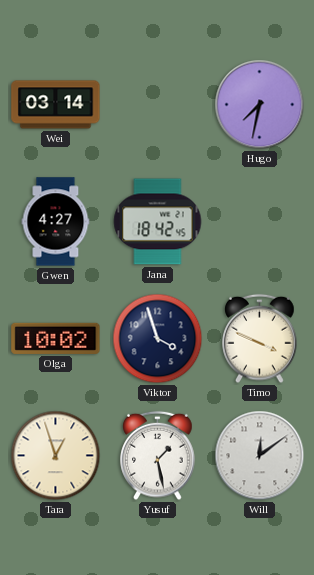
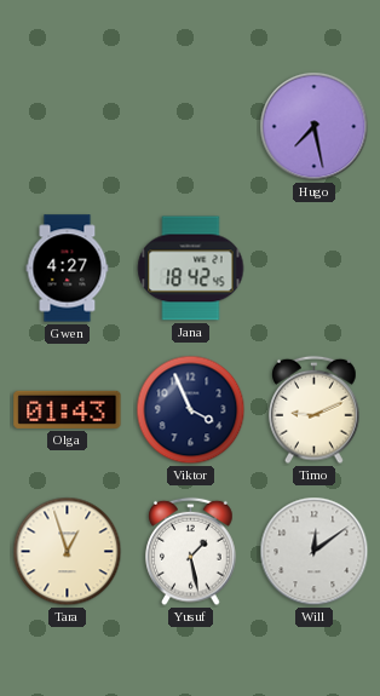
Wei: 03:14 -> none (56, 105)
Hugo: 7:32 -> 7:28 (315, 127)
Olga: 10:02 -> 01:43 (68, 409)
Viktor: 3:57 -> 3:56 (191, 410)
Timo: 3:49 -> 9:11 (315, 410)
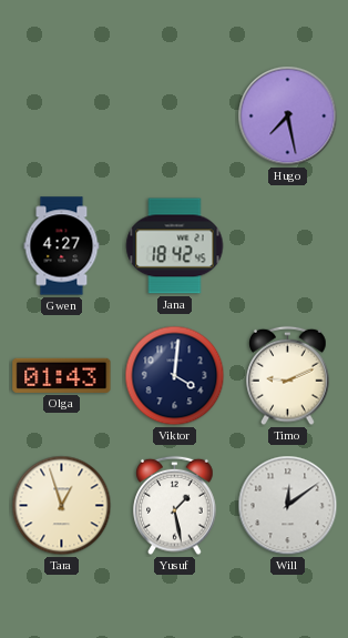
Viktor: 3:56 -> 4:01 (175, 376)
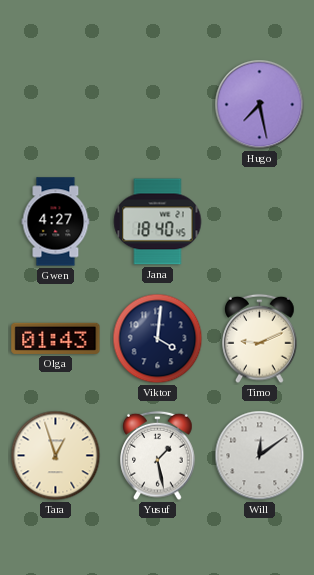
Jana: 18:42 -> 18:40 (158, 222)
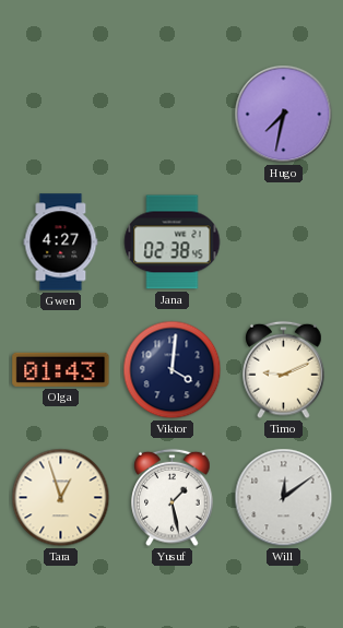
Hugo: 7:28 -> 7:32 (284, 115)
Jana: 18:40 -> 02:38 (173, 242)
